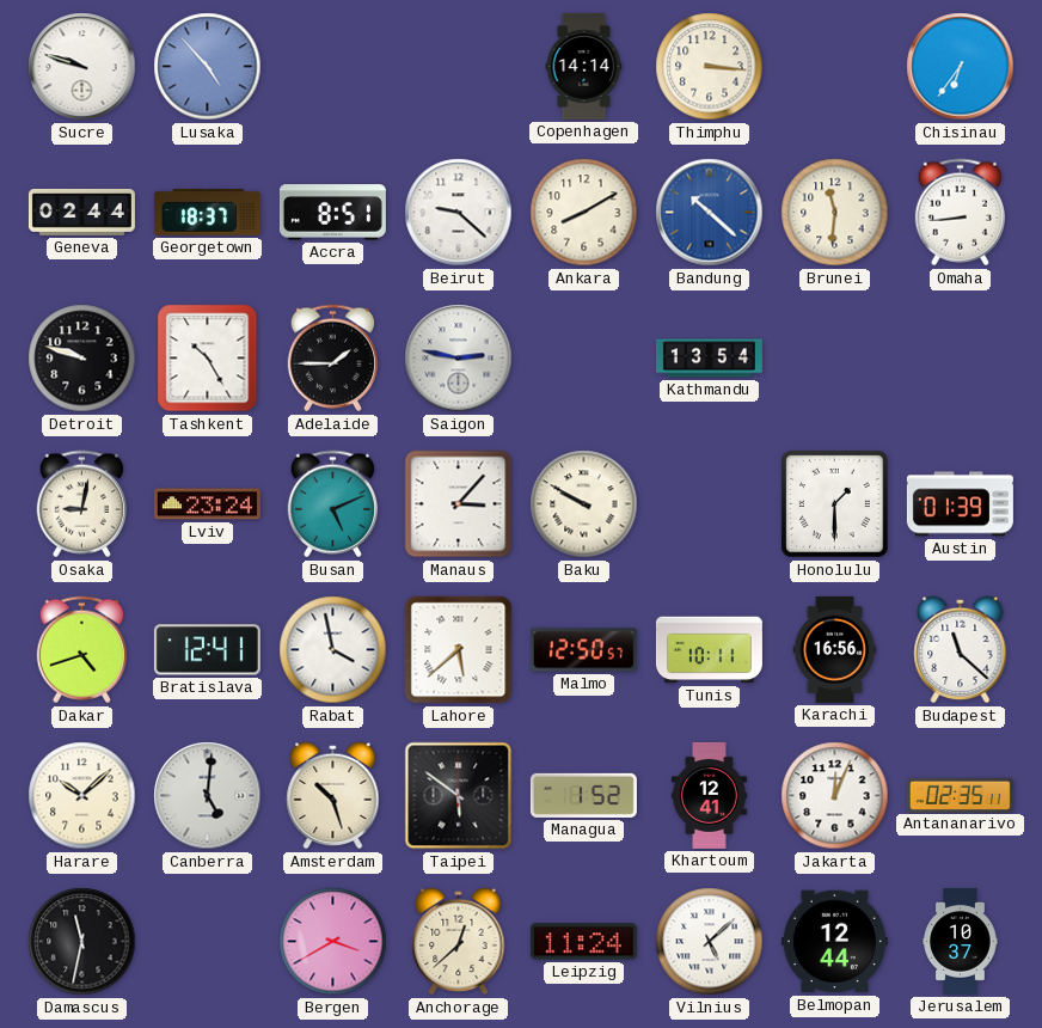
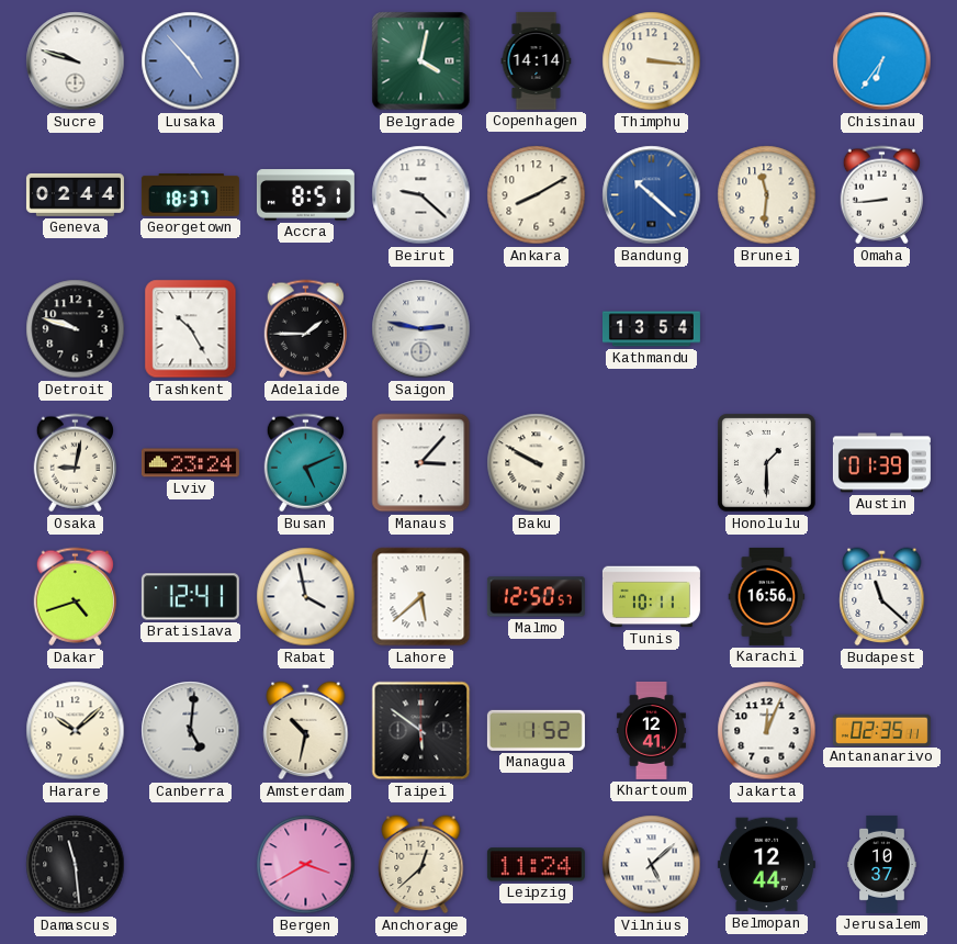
Belgrade: none -> 4:02 (421, 61)
Amsterdam: 10:27 -> 10:32 (306, 731)
Damascus: 11:32 -> 11:29 (76, 865)
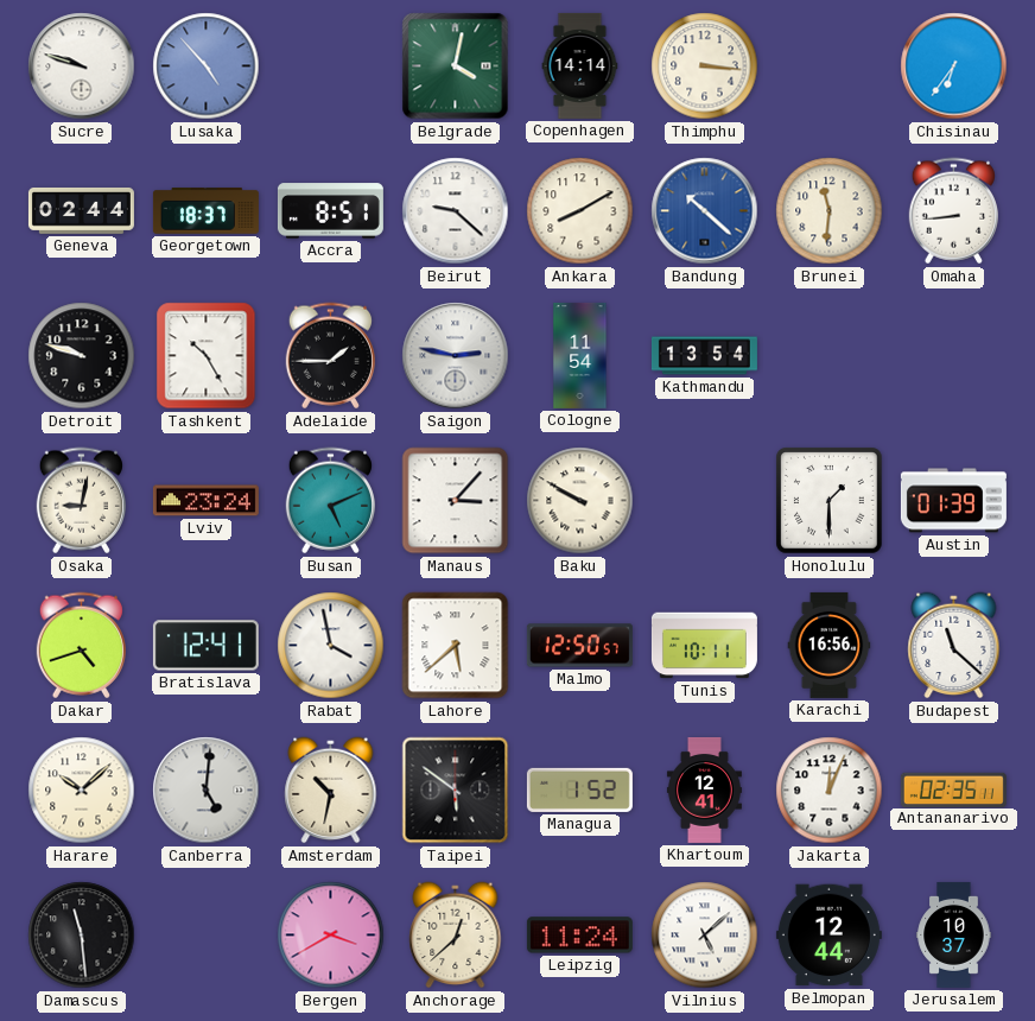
Cologne: none -> 11:54 (580, 355)
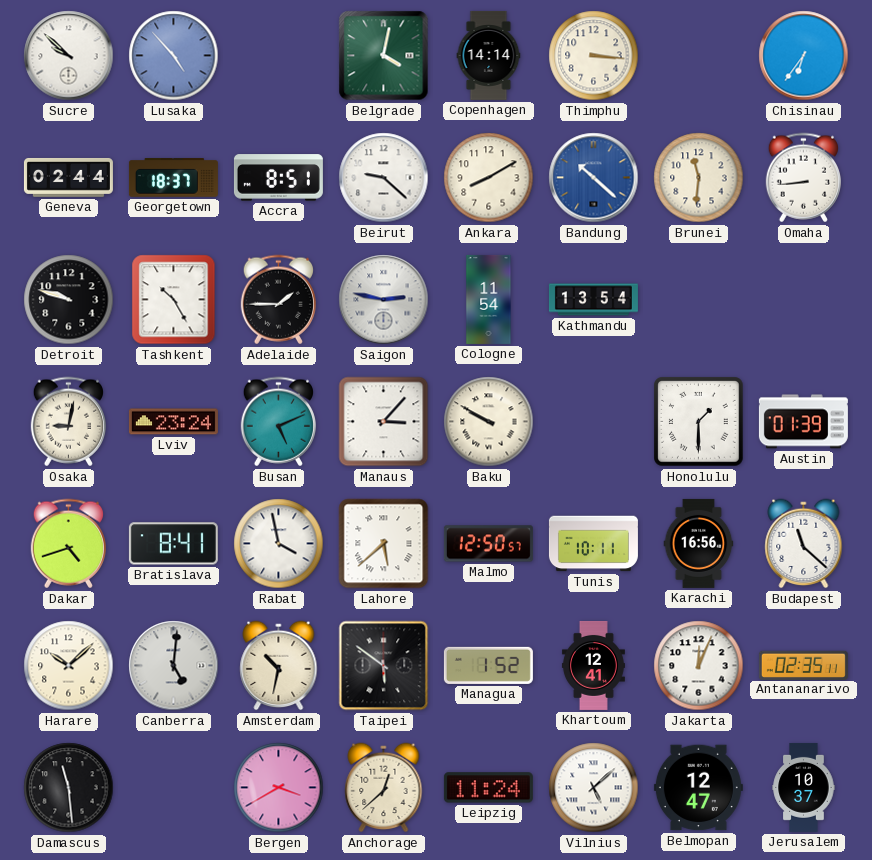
Sucre: 9:48 -> 9:52 (69, 56)
Bratislava: 12:41 -> 8:41 (173, 544)
Belmopan: 12:44 -> 12:47 (698, 788)
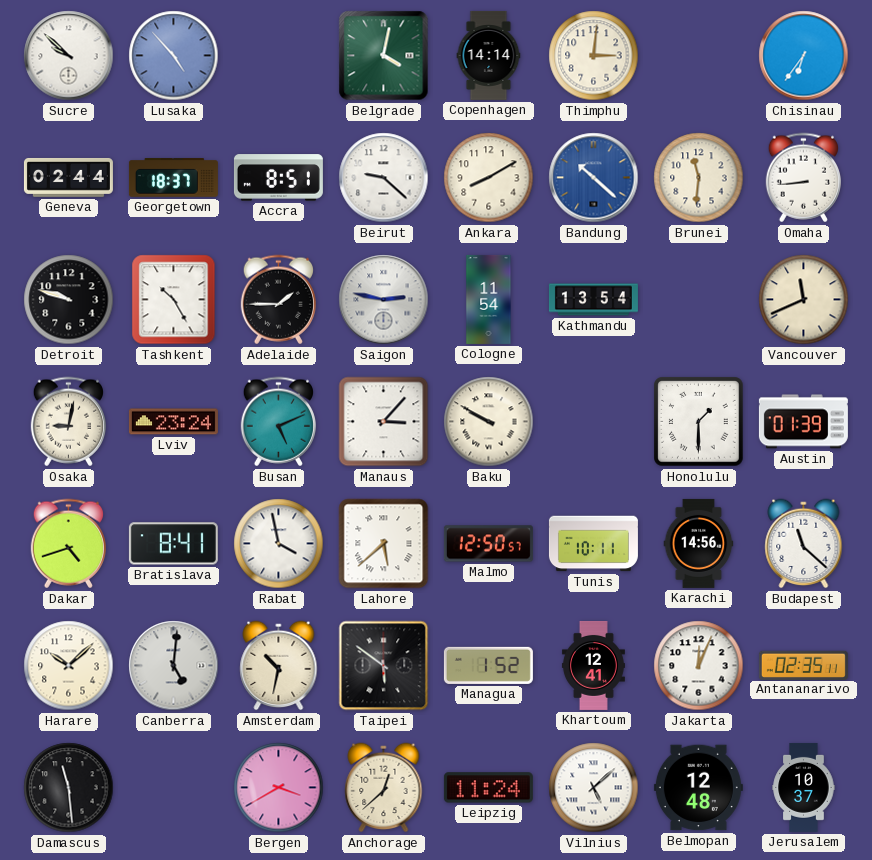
Thimphu: 3:16 -> 3:01 (594, 56)
Vancouver: none -> 11:41 (804, 300)
Karachi: 16:56 -> 14:56 (699, 543)
Belmopan: 12:47 -> 12:48 (698, 788)
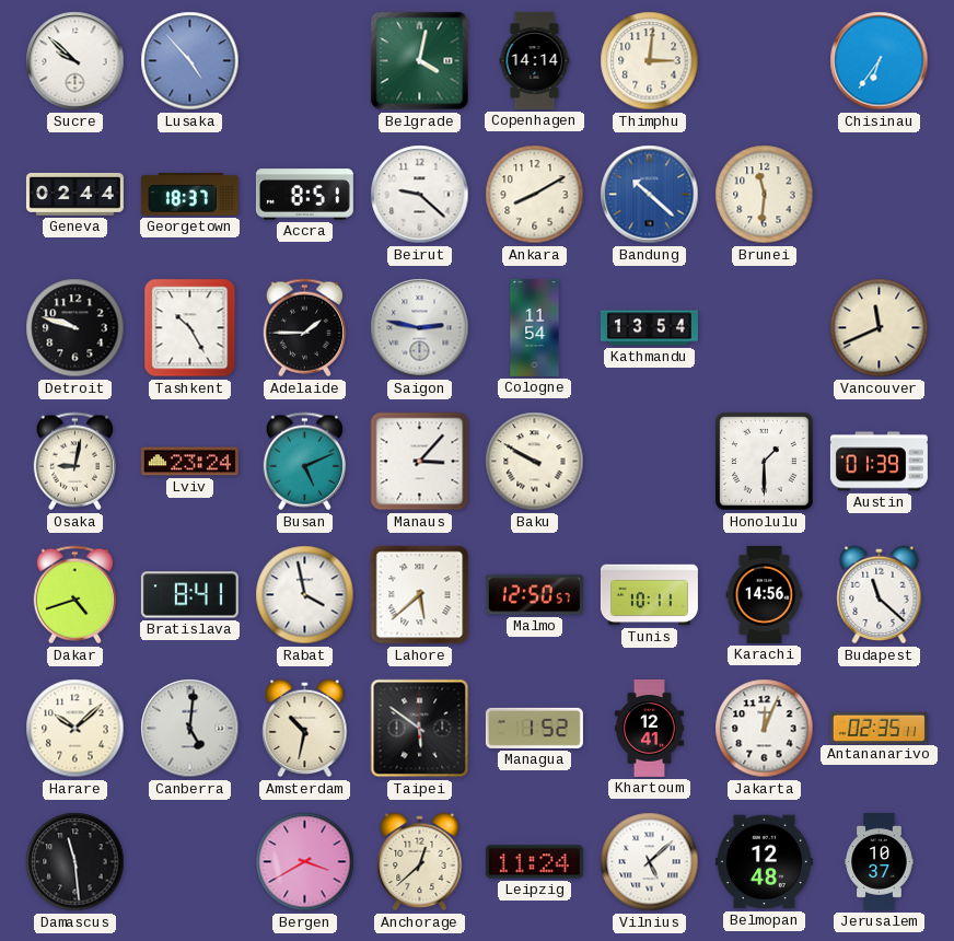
Omaha: 8:44 -> none (803, 178)
